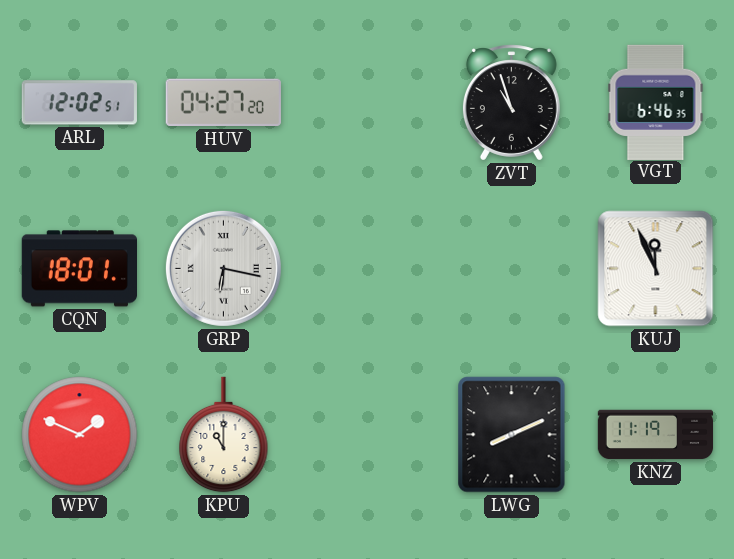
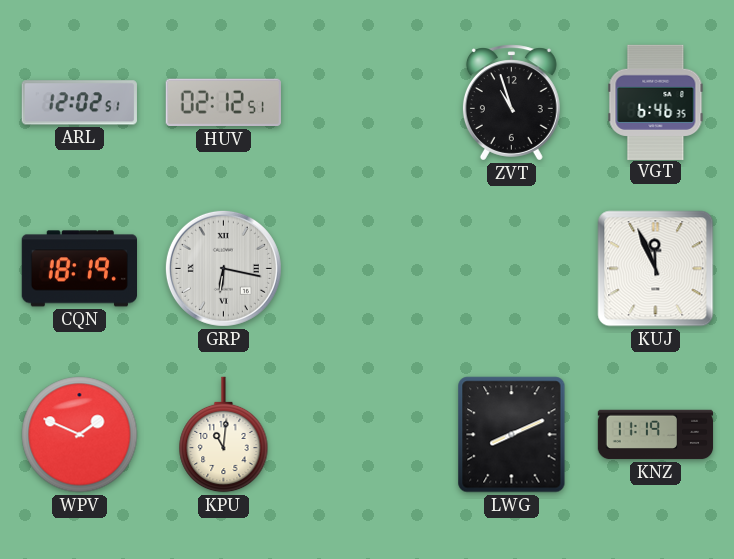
HUV: 04:27 -> 02:12 (223, 103)
CQN: 18:01 -> 18:19 (79, 269)
KPU: 11:00 -> 11:01 (224, 435)
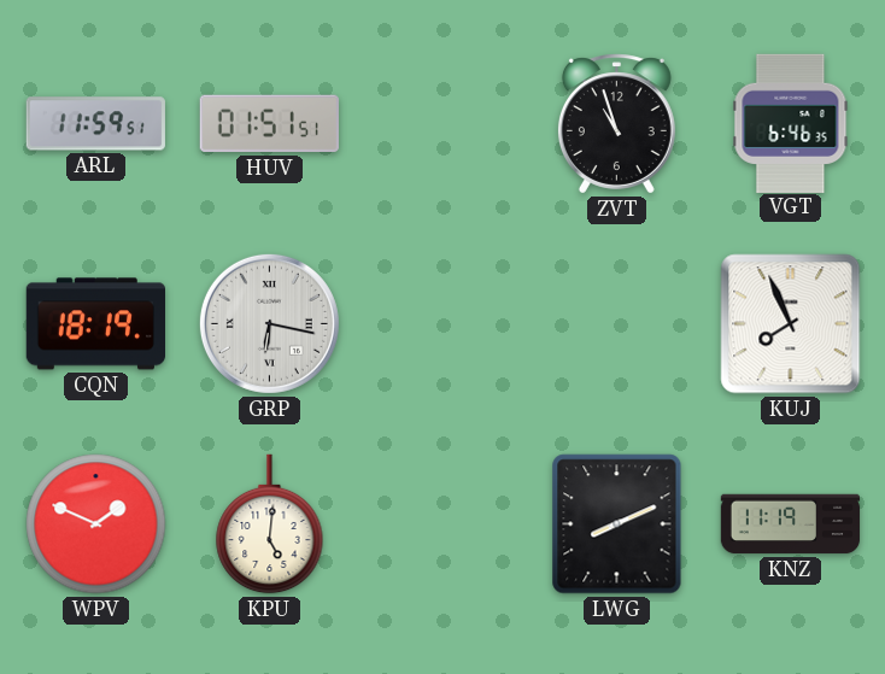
ARL: 12:02 -> 11:59 (95, 124)
HUV: 02:12 -> 01:51 (269, 124)
KUJ: 11:56 -> 7:56 (791, 324)
KPU: 11:01 -> 5:01 (270, 524)
